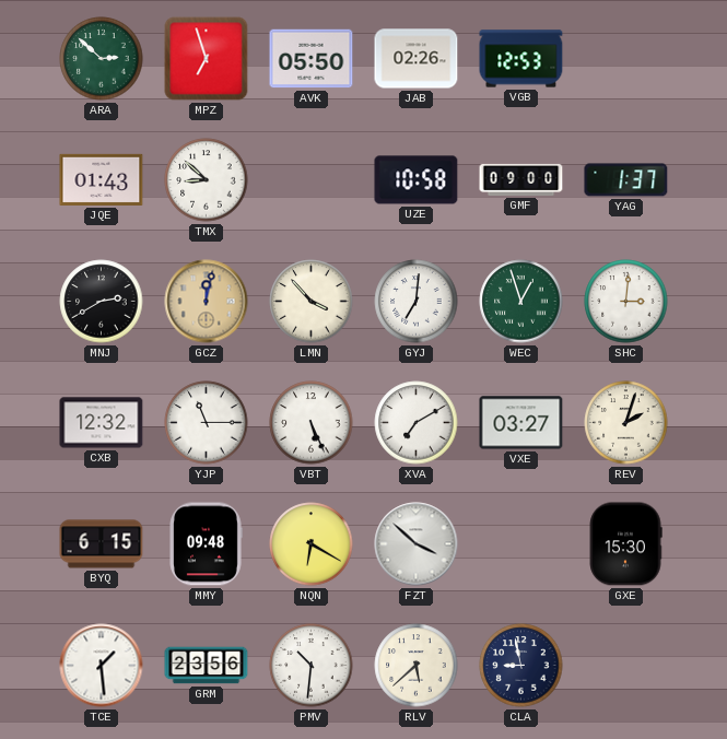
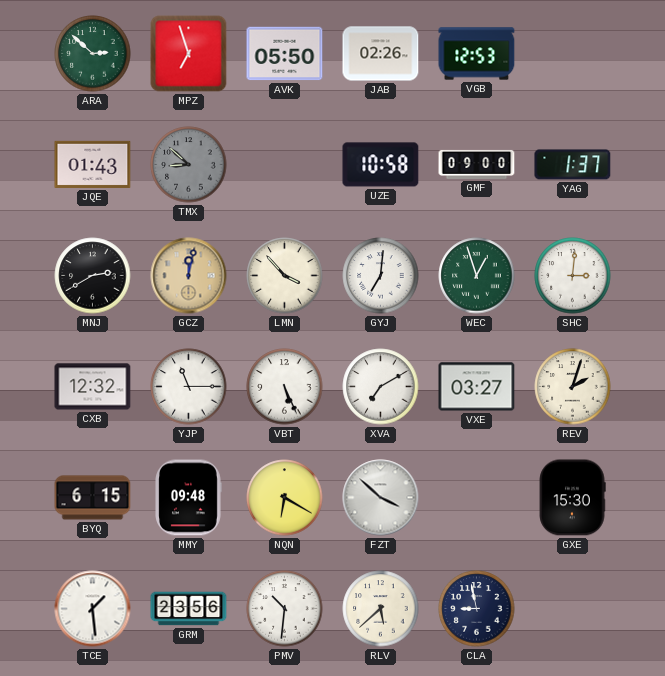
TMX dial: white -> grey (189, 165)
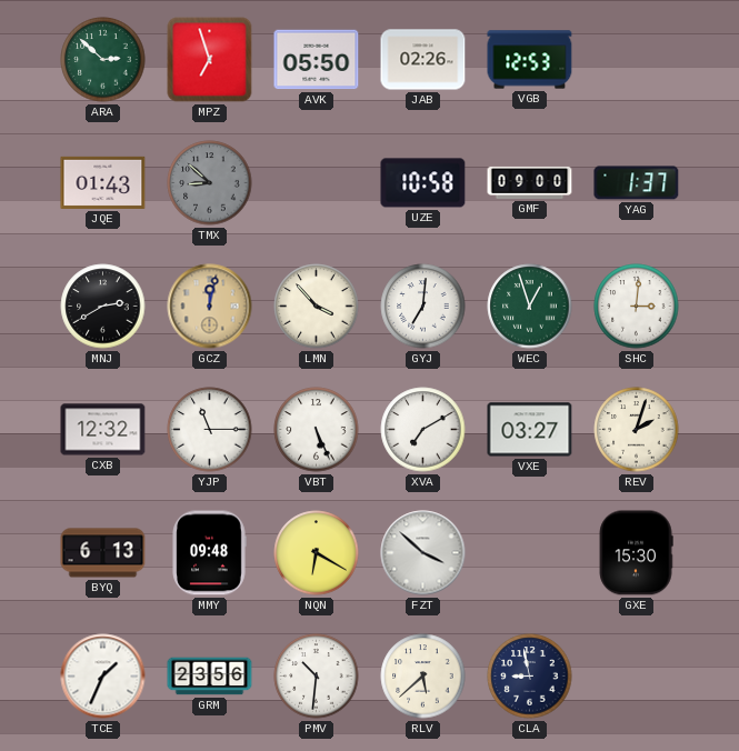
BYQ: 6:15 -> 6:13 (103, 553)
TCE: 1:29 -> 1:34 (103, 677)
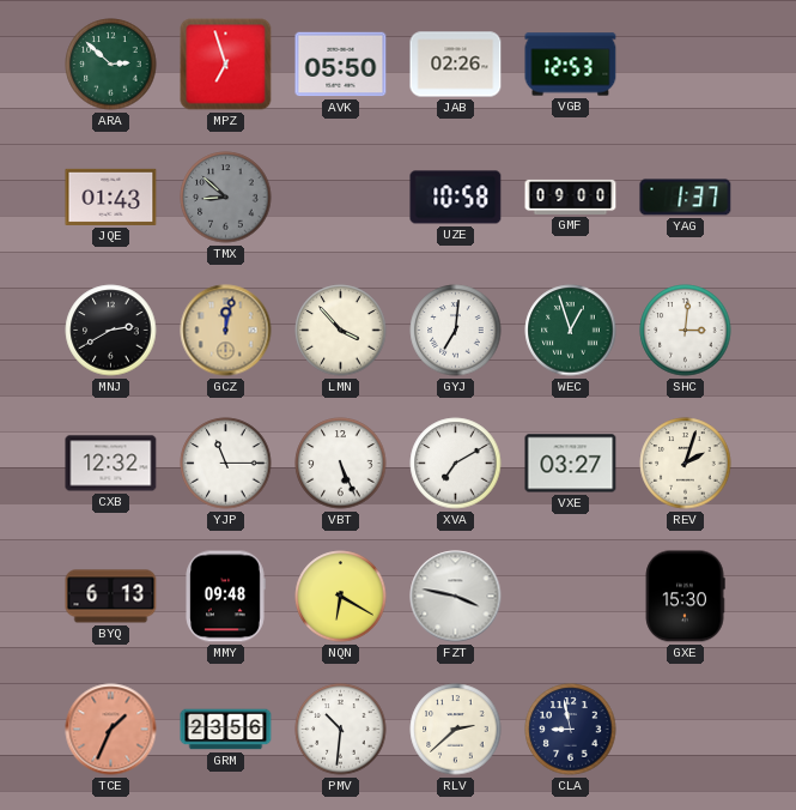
FZT: 3:52 -> 3:47 (456, 597)
TCE dial: white -> salmon (111, 730)
RLV: 5:38 -> 2:38 (456, 730)
